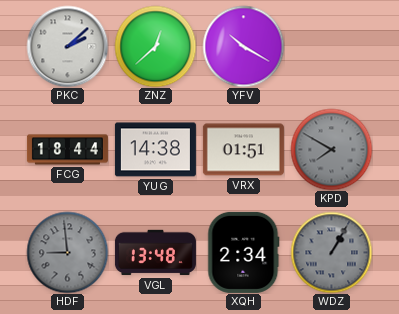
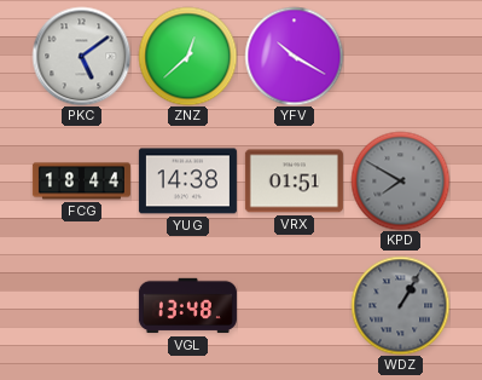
PKC: 2:08 -> 5:09 (81, 56)
HDF: 8:59 -> none (67, 252)
XQH: 2:34 -> none (244, 252)
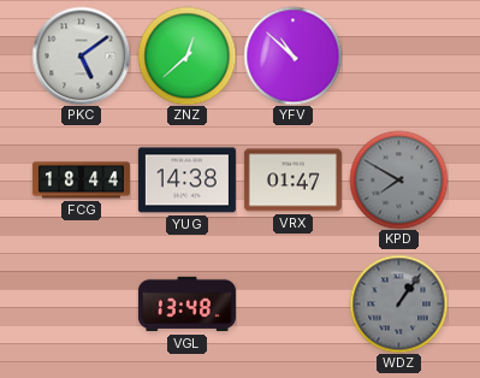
YFV: 10:20 -> 10:52 (292, 55)
VRX: 01:51 -> 01:47 (292, 181)
WDZ: 1:05 -> 1:06 (398, 303)
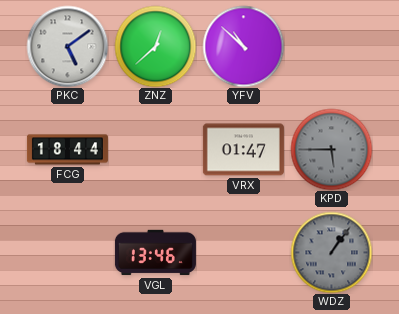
YUG: 14:38 -> none (186, 181)
KPD: 7:50 -> 5:45 (331, 149)
VGL: 13:48 -> 13:46 (155, 253)
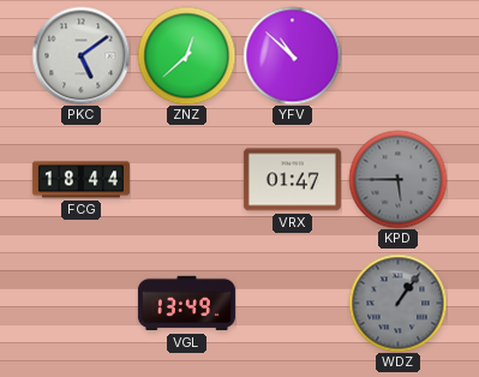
VGL: 13:46 -> 13:49 (186, 304)
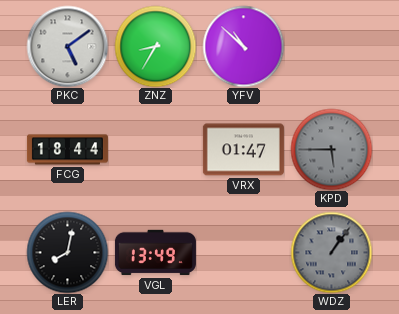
ZNZ: 12:38 -> 8:35 (155, 46)
LER: none -> 8:02 (67, 252)
